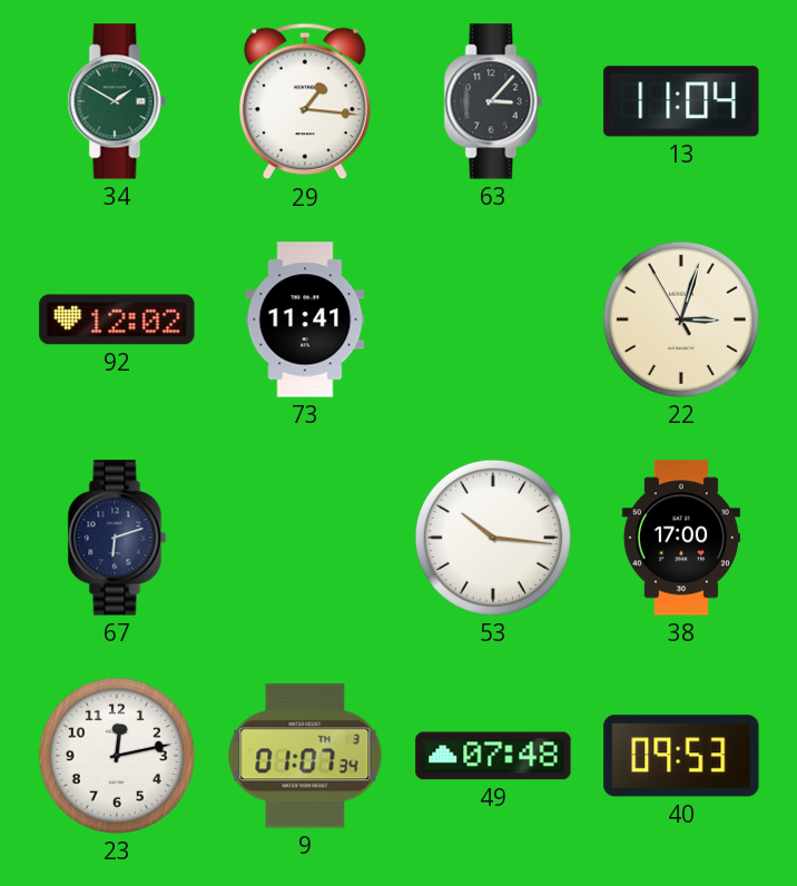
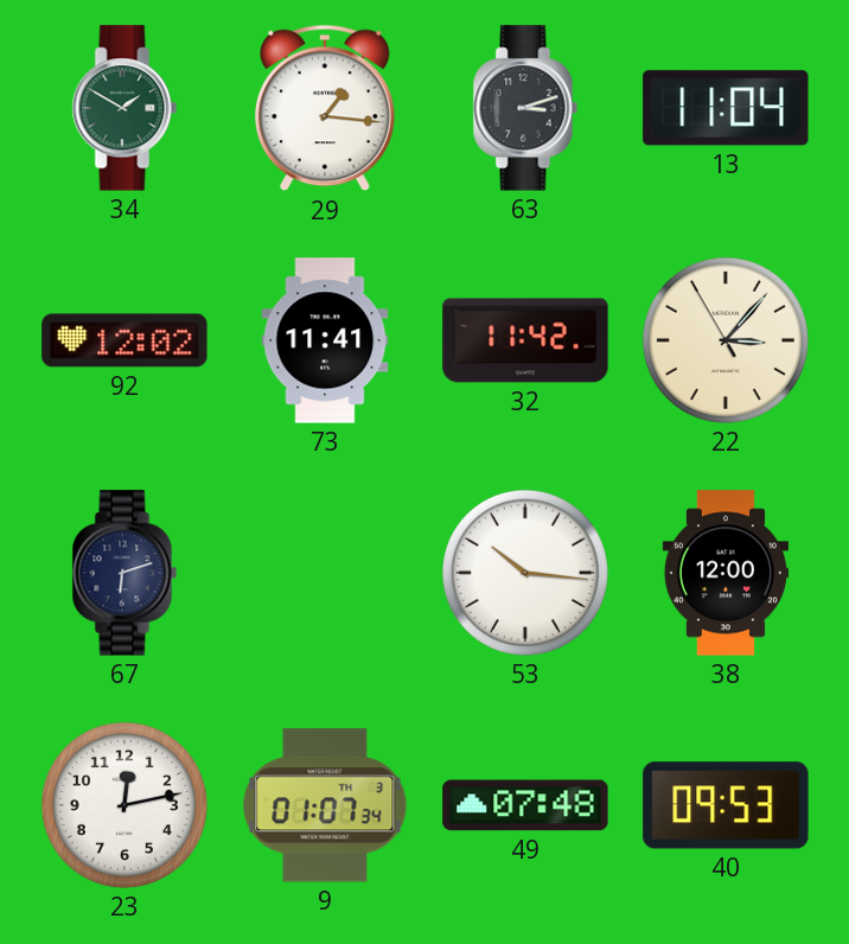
63: 3:07 -> 3:12 (525, 108)
32: none -> 11:42 (525, 340)
22: 3:02 -> 3:06 (726, 340)
38: 17:00 -> 12:00 (726, 573)
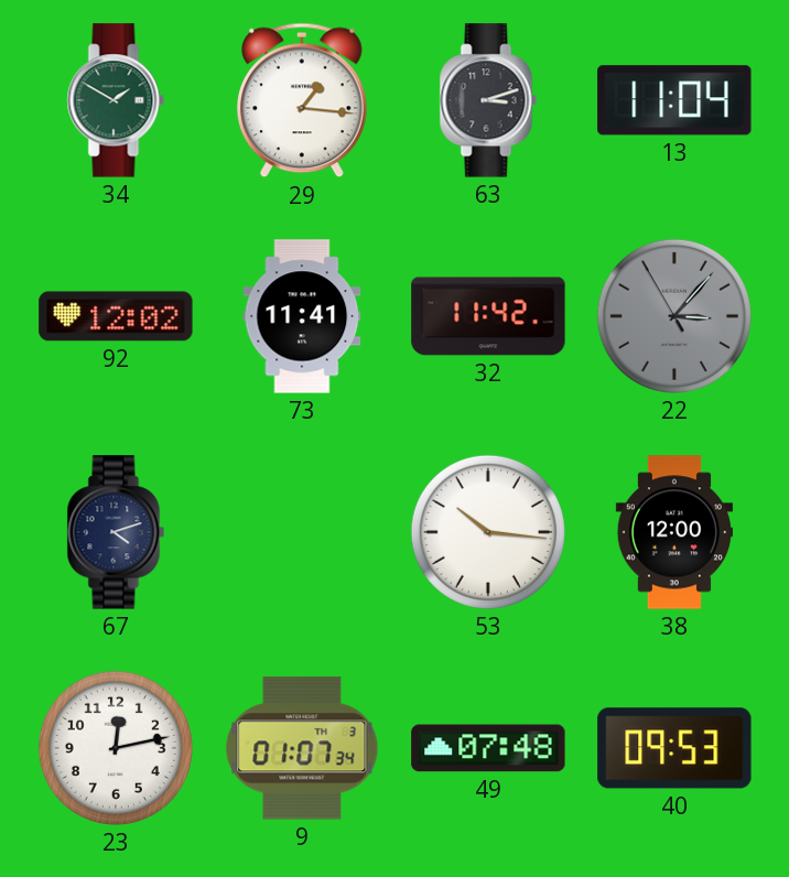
22 dial: cream -> grey (674, 316)
67: 6:12 -> 4:12 (116, 532)
